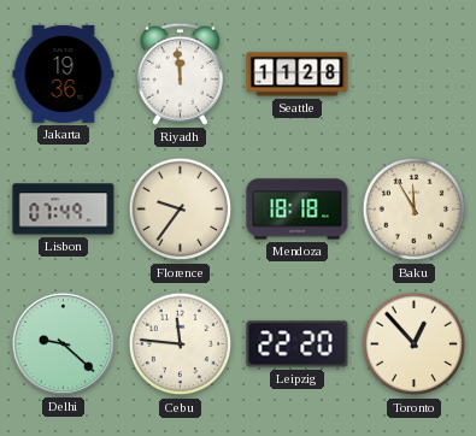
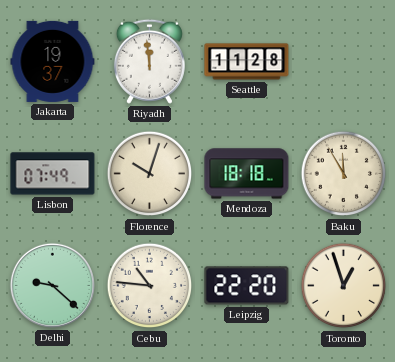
Jakarta: 19:36 -> 19:37 (53, 61)
Florence: 9:36 -> 10:03 (150, 174)
Cebu: 11:46 -> 10:46 (150, 286)
Toronto: 12:53 -> 12:57 (344, 286)
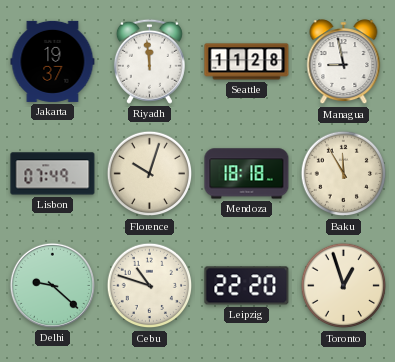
Managua: none -> 8:58 (344, 62)
Cebu: 10:46 -> 10:48 (150, 286)
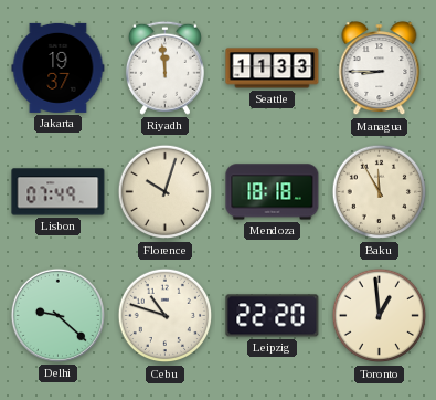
Seattle: 11:28 -> 11:33 (273, 69)
Managua: 8:58 -> 8:45 (380, 69)
Toronto: 12:57 -> 12:59 (380, 316)
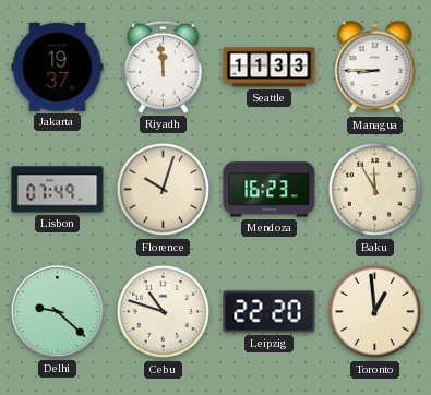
Mendoza: 18:18 -> 16:23 (270, 190)
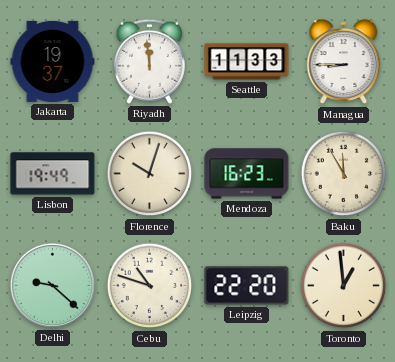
Lisbon: 07:49 -> 19:49 (53, 174)
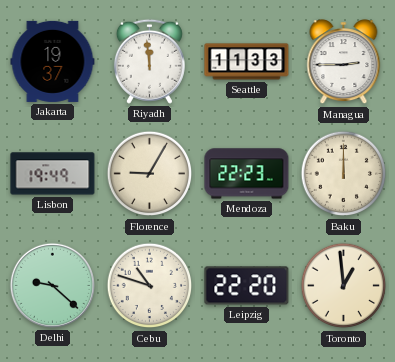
Managua: 8:45 -> 2:45 (344, 62)
Florence: 10:03 -> 9:05 (150, 174)
Mendoza: 16:23 -> 22:23 (247, 174)
Baku: 11:55 -> 12:00 (344, 174)
